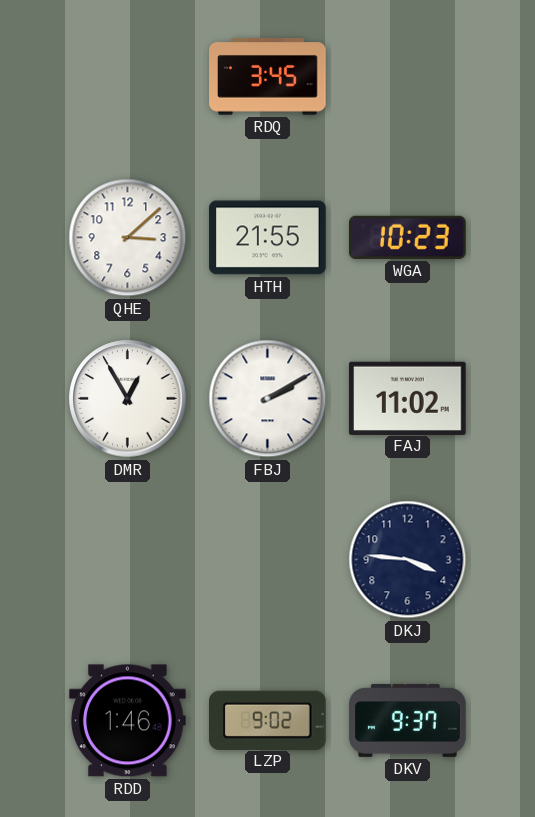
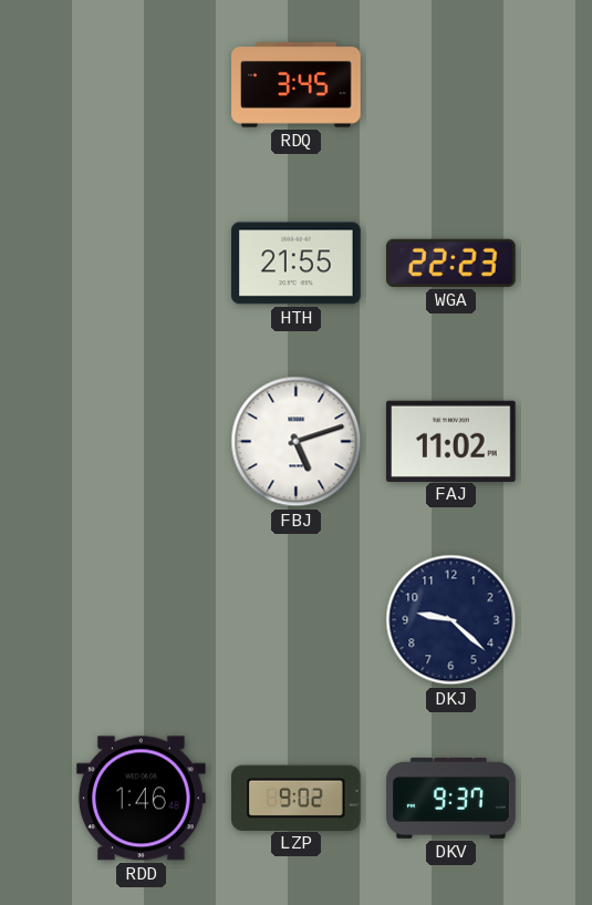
QHE: 3:08 -> none (128, 238)
WGA: 10:23 -> 22:23 (451, 263)
DMR: 12:55 -> none (128, 399)
FBJ: 2:10 -> 5:12 (297, 442)
DKJ: 3:46 -> 9:22 (451, 620)
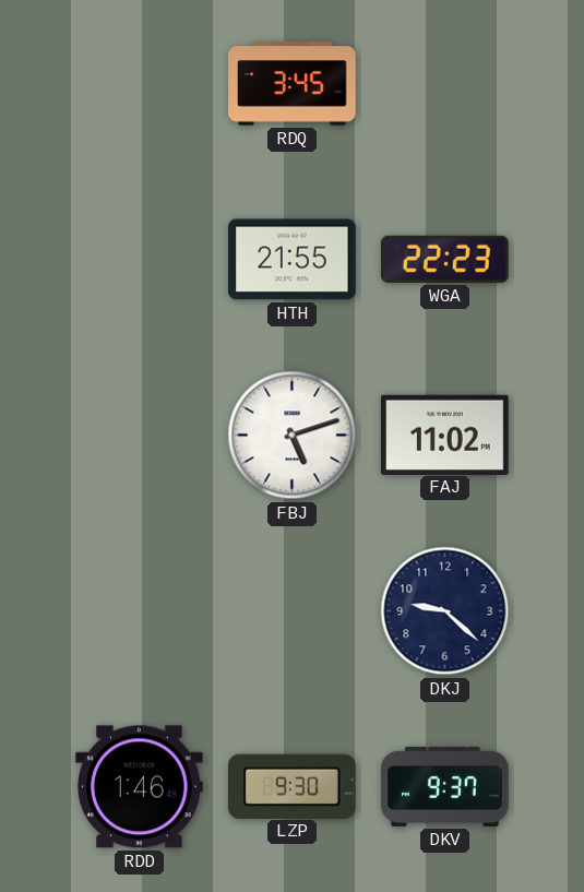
LZP: 9:02 -> 9:30 (293, 786)
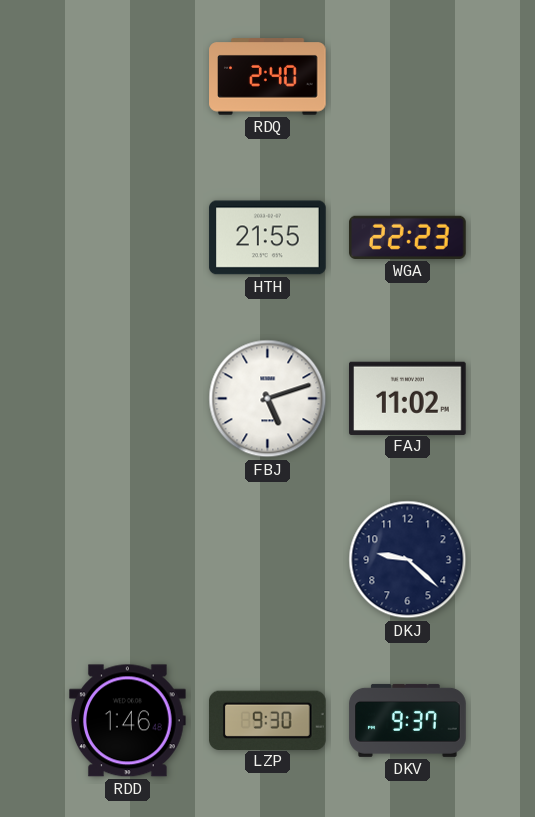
RDQ: 3:45 -> 2:40 (268, 77)
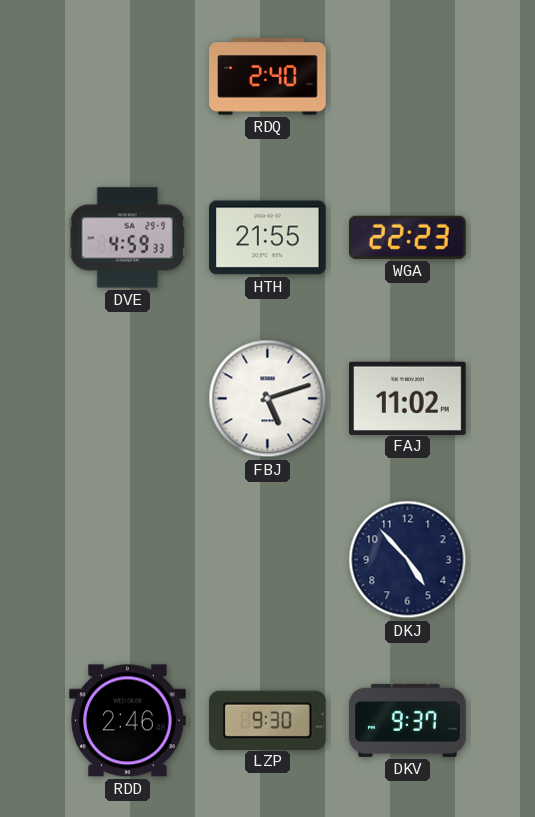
DVE: none -> 4:59 (127, 238)
DKJ: 9:22 -> 4:53 (408, 560)
RDD: 1:46 -> 2:46 (128, 721)
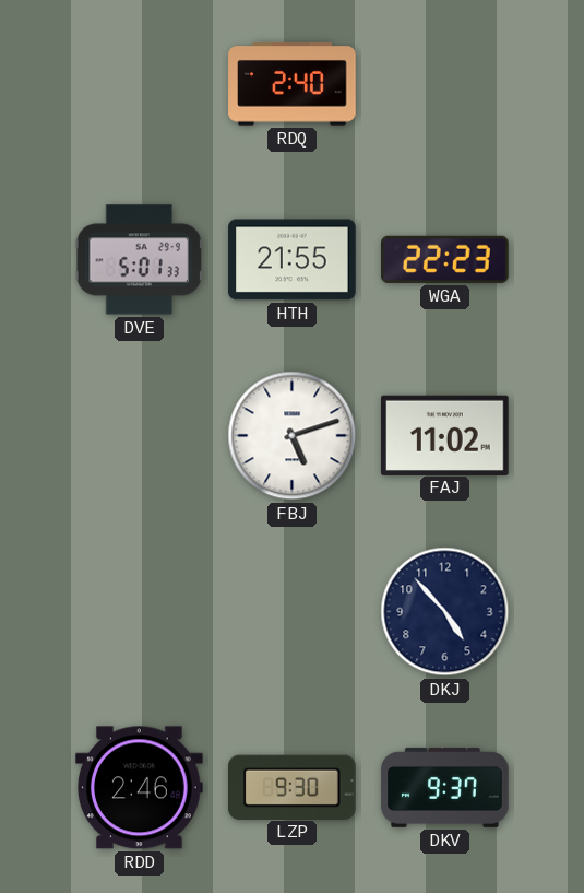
DVE: 4:59 -> 5:01 (139, 260)
